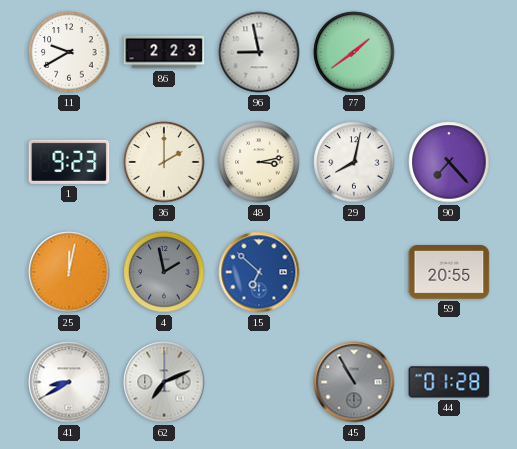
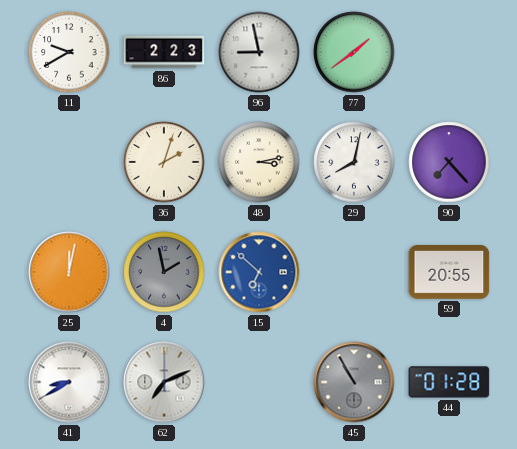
1: 9:23 -> none (69, 162)
36: 2:00 -> 2:03 (164, 162)
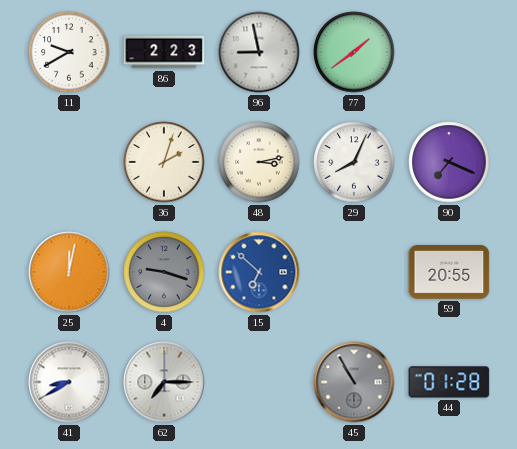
29: 8:02 -> 8:04 (354, 162)
90: 7:23 -> 7:19 (449, 162)
4: 1:58 -> 9:18 (164, 272)
62: 7:11 -> 7:15 (164, 382)
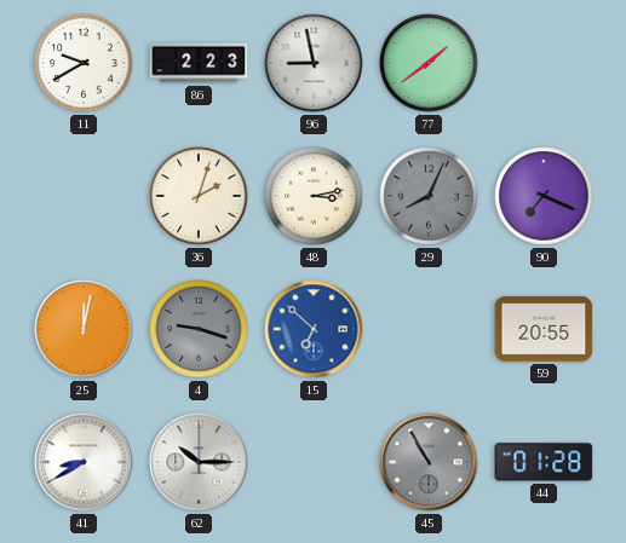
29 dial: white -> grey (429, 196)
62: 7:15 -> 10:15 (199, 462)
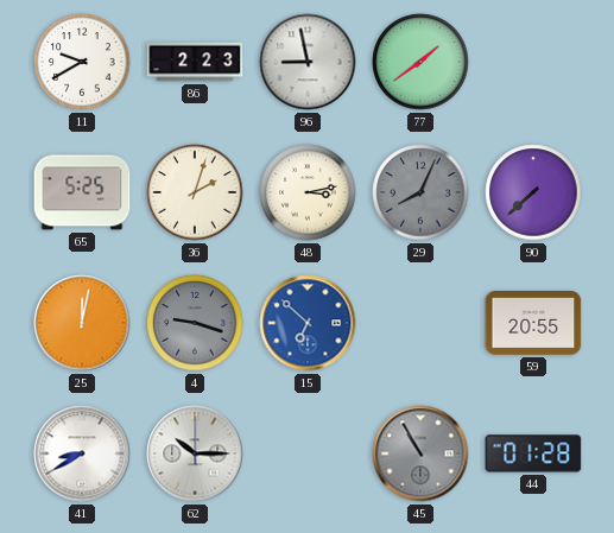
65: none -> 5:25 (82, 192)
90: 7:19 -> 7:38 (533, 192)
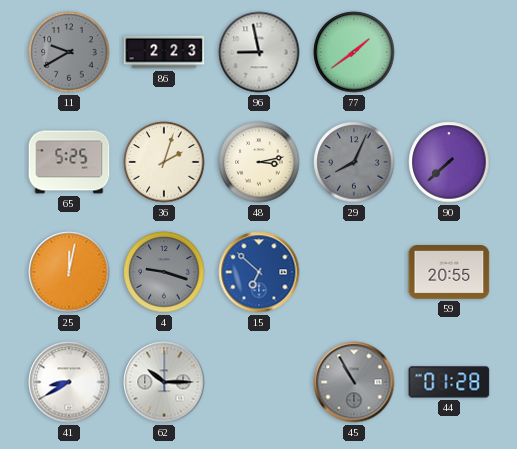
11 dial: white -> grey (69, 52)
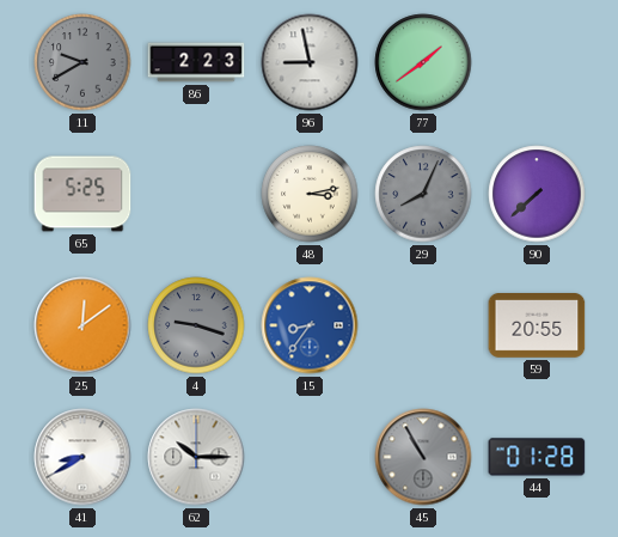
36: 2:03 -> none (164, 162)
25: 12:02 -> 12:09 (82, 325)
15: 6:52 -> 8:36 (310, 325)
